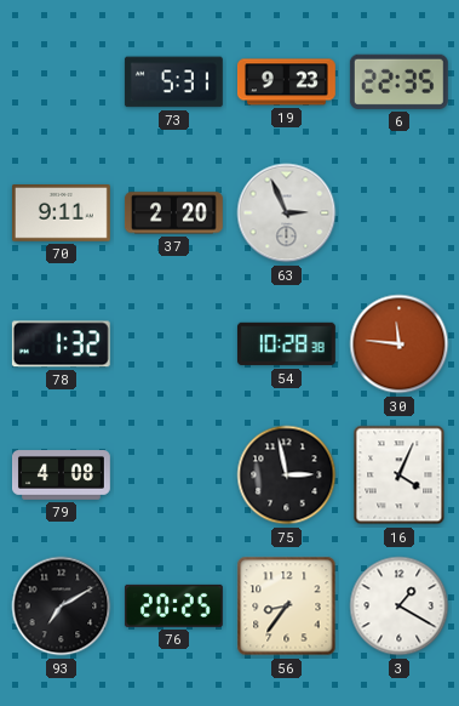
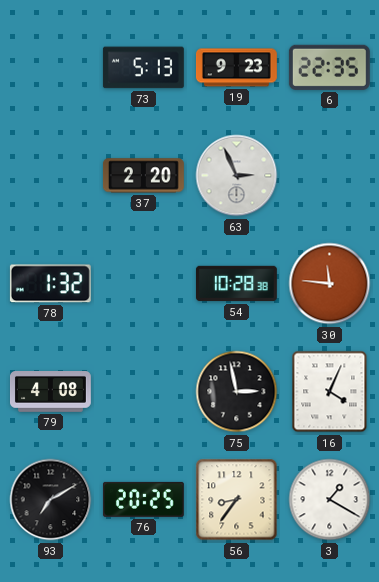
73: 5:31 -> 5:13 (143, 68)
70: 9:11 -> none (61, 213)
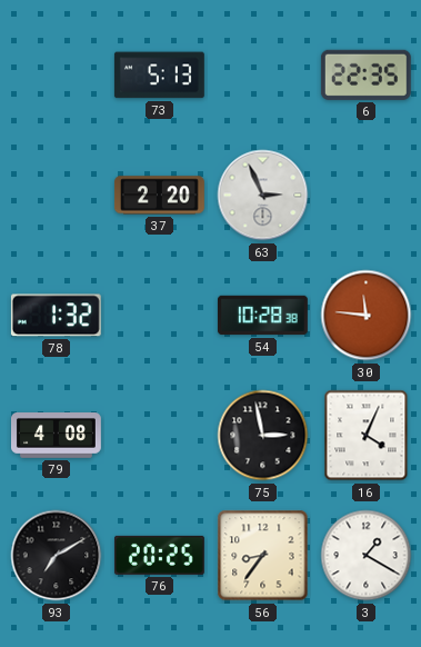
19: 9:23 -> none (236, 68)
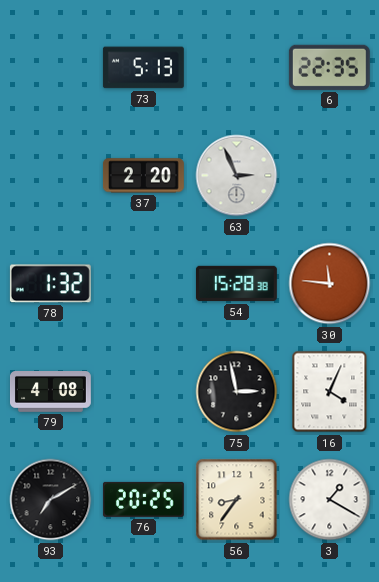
54: 10:28 -> 15:28 (236, 284)
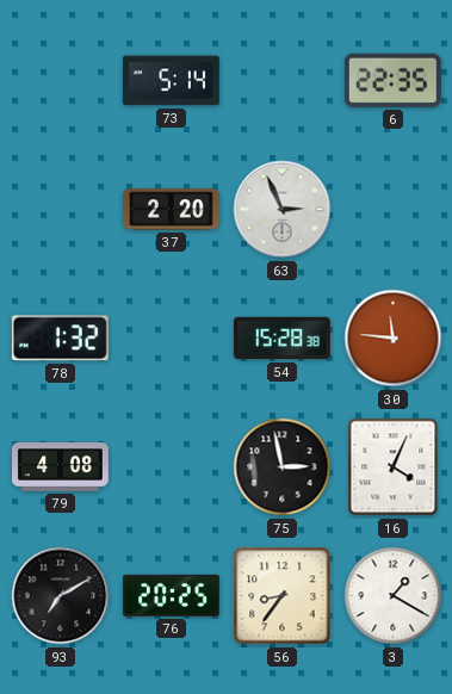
73: 5:13 -> 5:14 (171, 81)
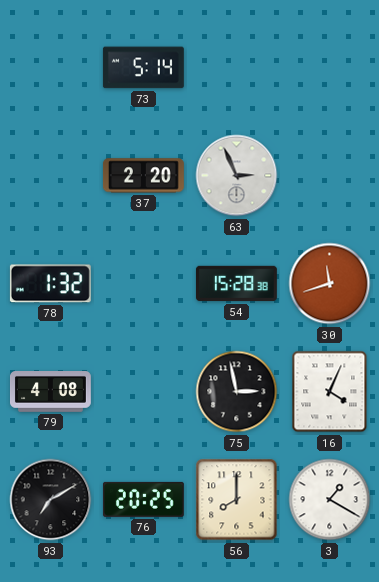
6: 22:35 -> none (392, 80)
30: 11:46 -> 11:42 (330, 284)
56: 8:36 -> 8:00 (237, 500)
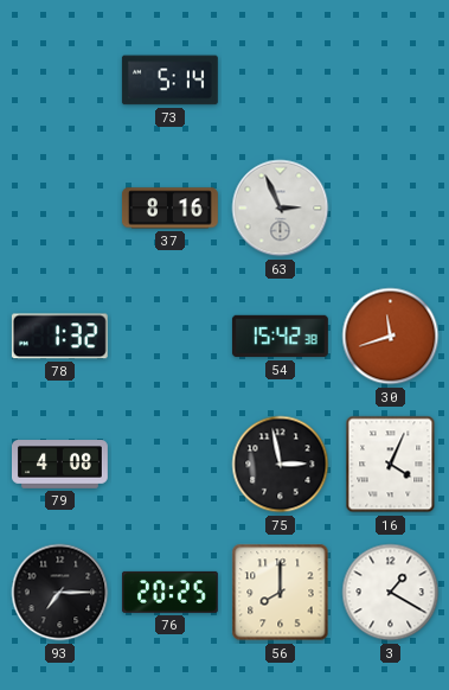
37: 2:20 -> 8:16 (169, 209)
54: 15:28 -> 15:42 (280, 337)
93: 7:10 -> 7:15 (60, 593)
